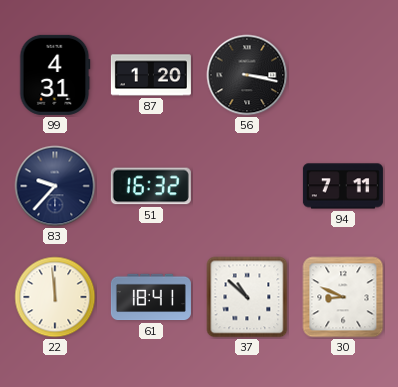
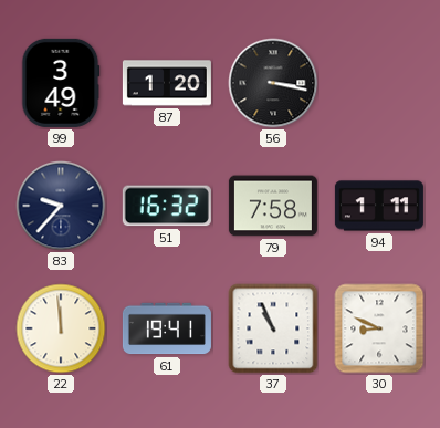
99: 4:31 -> 3:49 (61, 83)
79: none -> 7:58 (273, 206)
94: 7:11 -> 1:11 (379, 206)
61: 18:41 -> 19:41 (167, 328)
37: 10:52 -> 10:56 (273, 328)
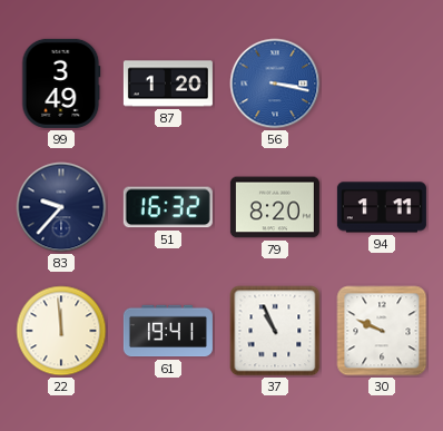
56 dial: black -> blue (275, 84)
79: 7:58 -> 8:20 (275, 207)
30: 8:49 -> 9:49 (382, 331)
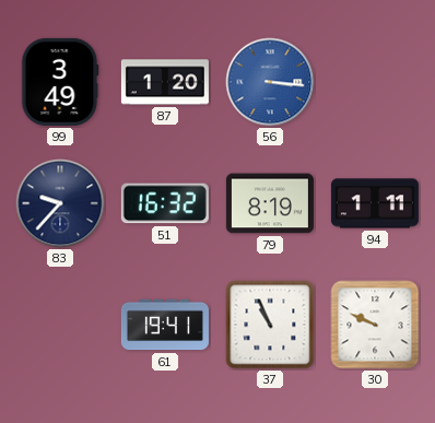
56: 3:17 -> 3:16 (270, 82)
79: 8:20 -> 8:19 (270, 203)
22: 11:59 -> none (61, 331)
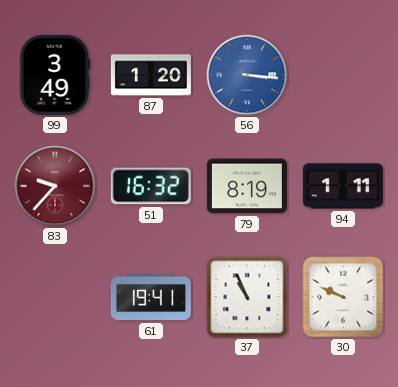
83 dial: navy -> burgundy (55, 186)
